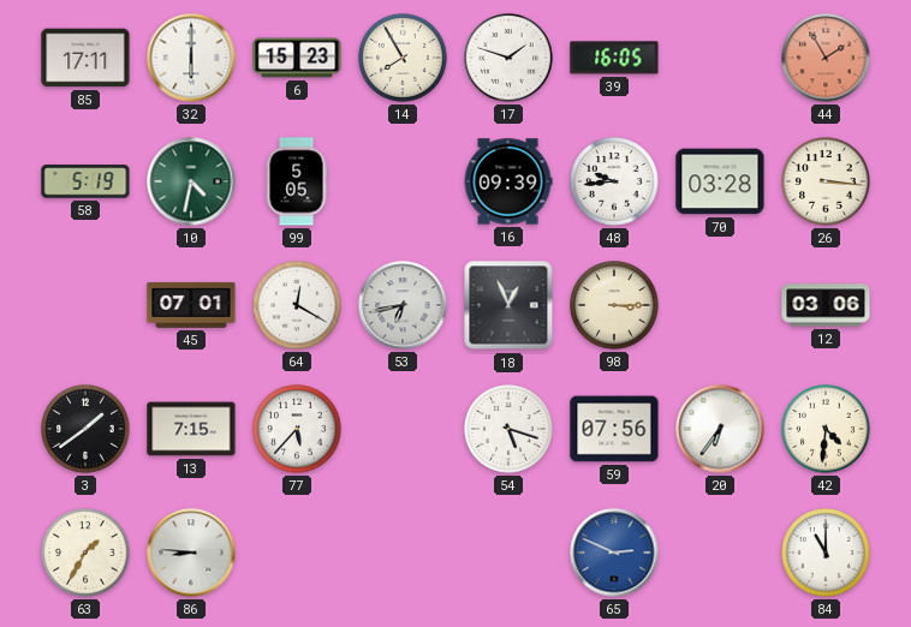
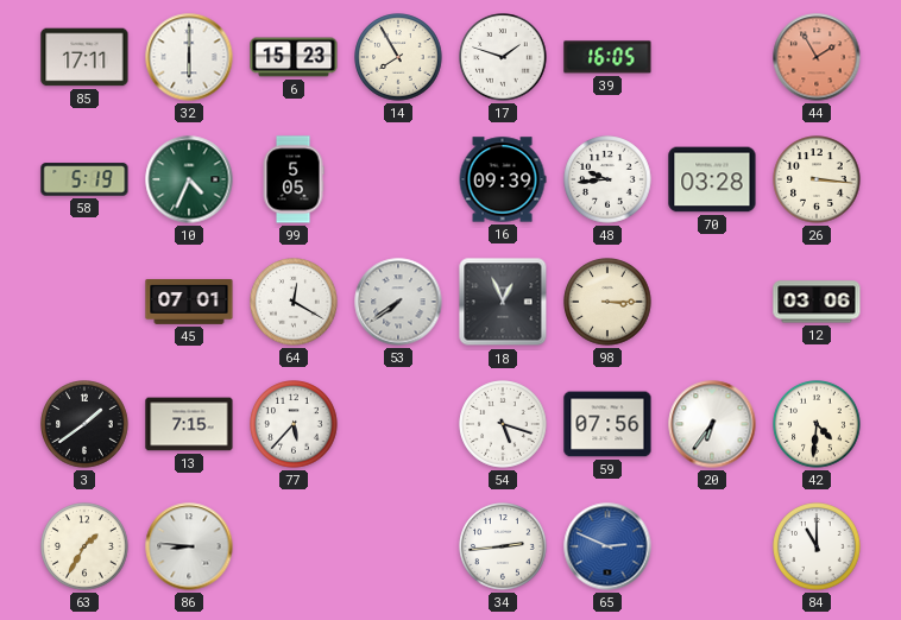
10: 4:32 -> 4:34 (189, 179)
53: 6:43 -> 7:39 (398, 302)
34: none -> 2:44 (503, 546)
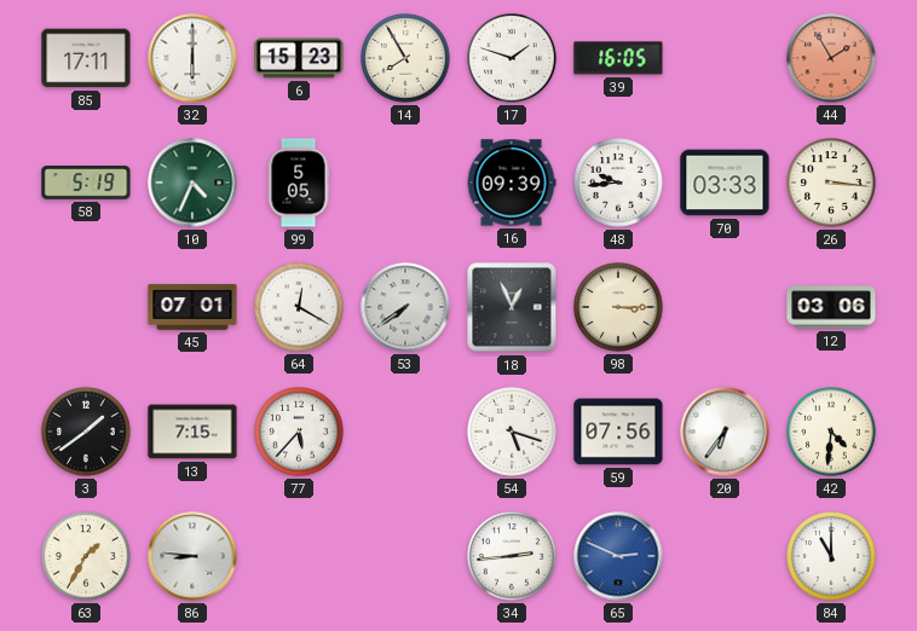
70: 03:28 -> 03:33 (725, 183)
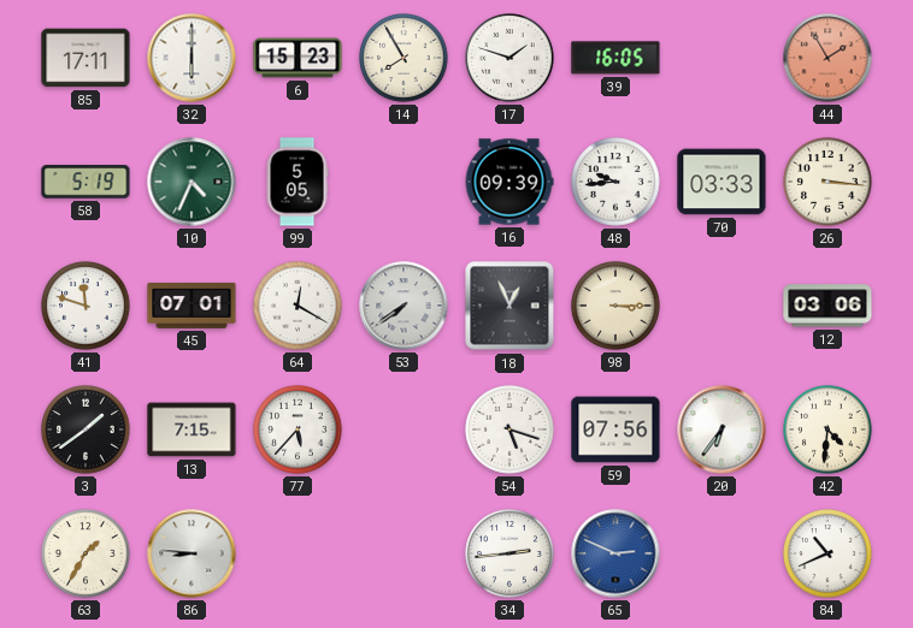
41: none -> 11:48 (86, 306)
84: 11:00 -> 10:41 (827, 553)
